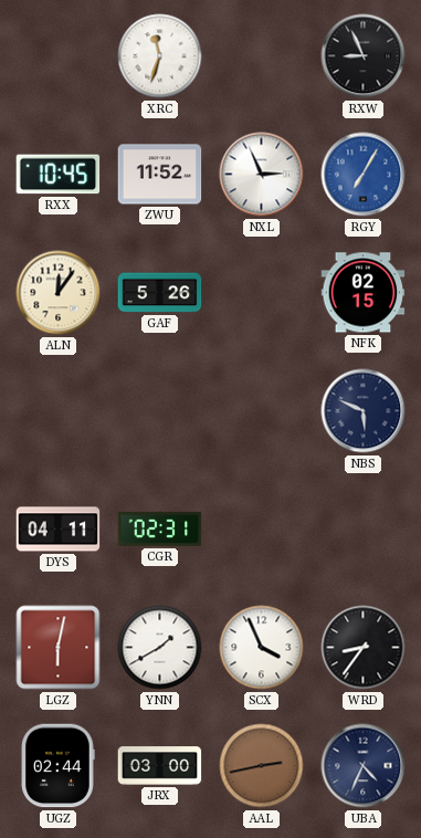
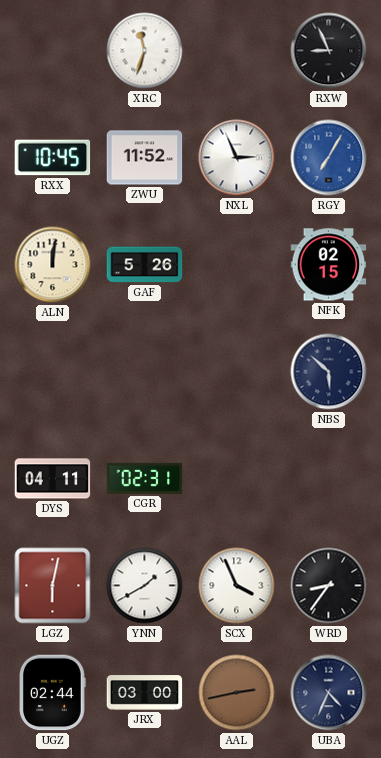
ALN: 12:06 -> 12:01 (53, 265)
NBS: 5:49 -> 5:52 (329, 372)
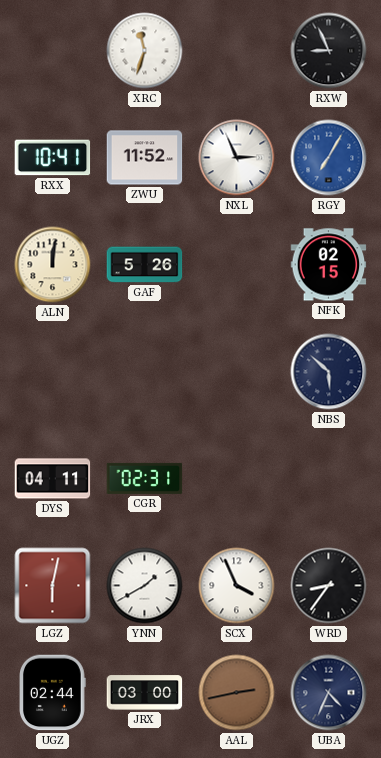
RXX: 10:45 -> 10:41 (53, 158)
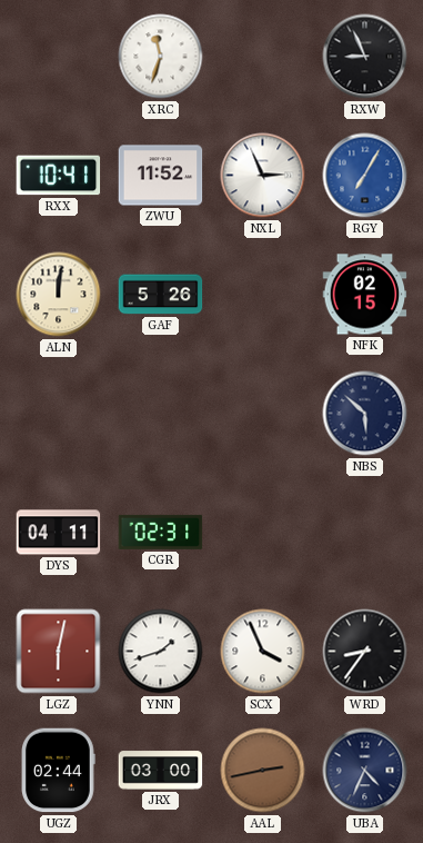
YNN: 1:40 -> 1:42 (161, 652)
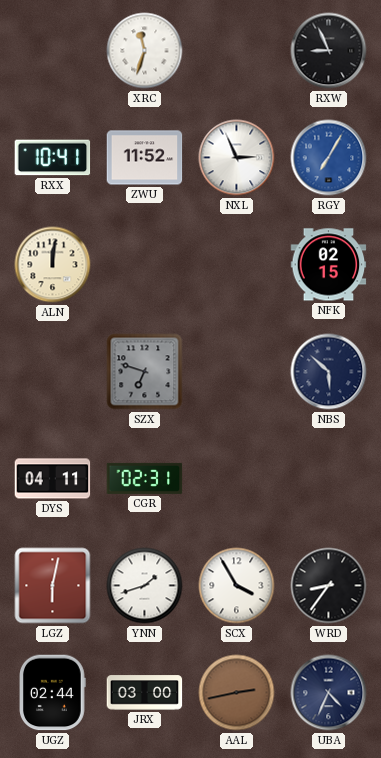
GAF: 5:26 -> none (161, 295)
SZX: none -> 6:48 (145, 372)
SCX: 3:56 -> 3:55 (237, 586)
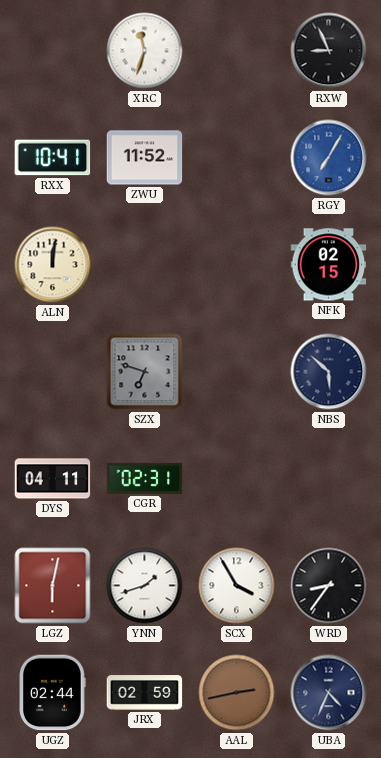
NXL: 2:56 -> none (237, 158)
JRX: 03:00 -> 02:59 (145, 693)
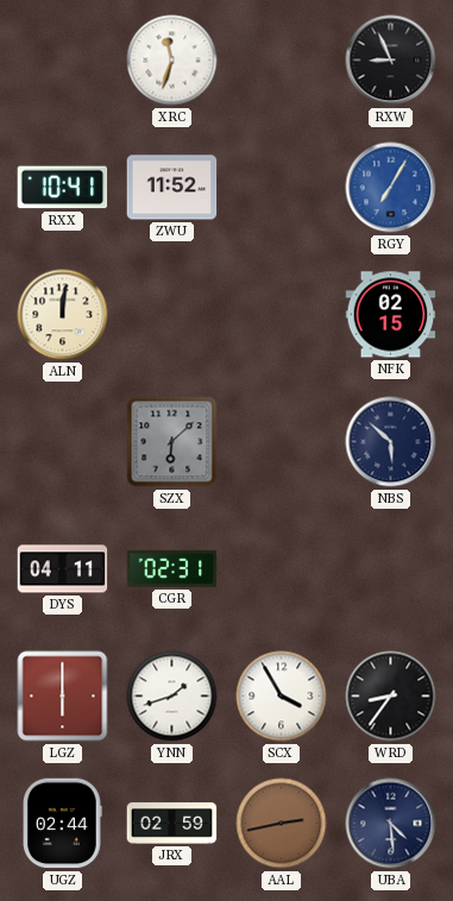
SZX: 6:48 -> 6:08 (172, 442)
LGZ: 6:02 -> 6:00 (63, 697)
UBA: 4:34 -> 4:29 (391, 824)
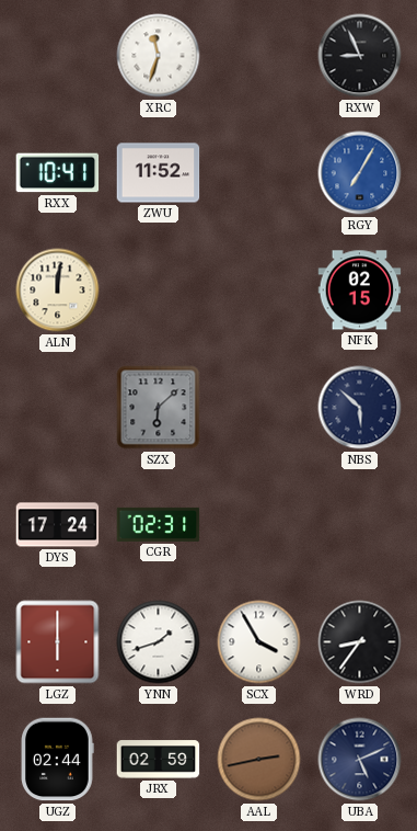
DYS: 04:11 -> 17:24 (58, 525)
UBA: 4:29 -> 5:11 (360, 760)
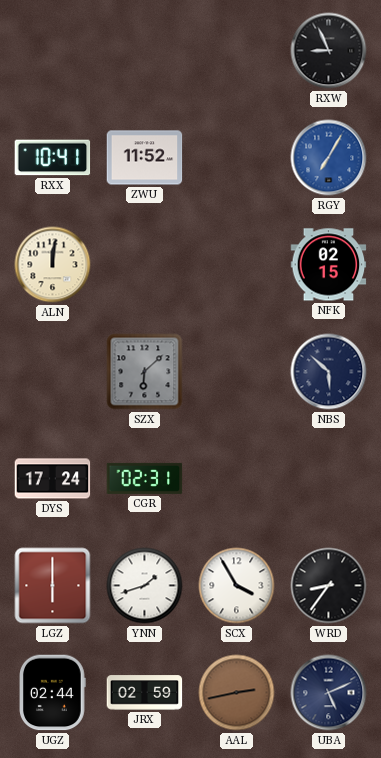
XRC: 11:33 -> none (159, 56)
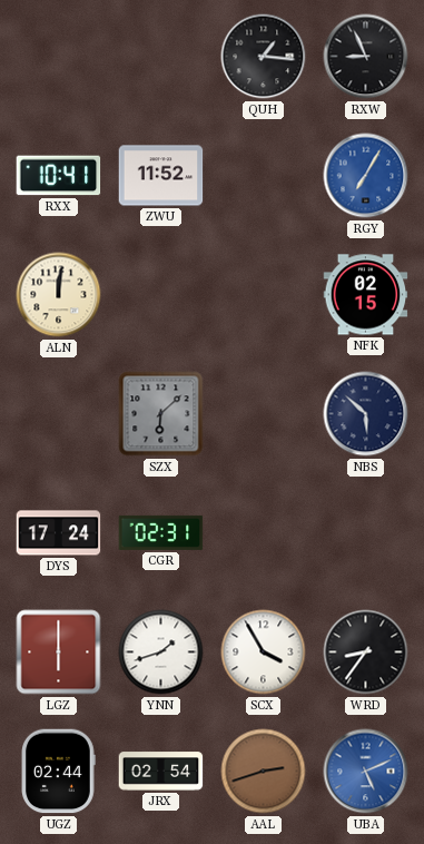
QUH: none -> 1:16 (264, 57)
JRX: 02:59 -> 02:54 (161, 772)
AAL: 2:43 -> 2:42 (264, 772)
UBA dial: navy -> blue (366, 772)
